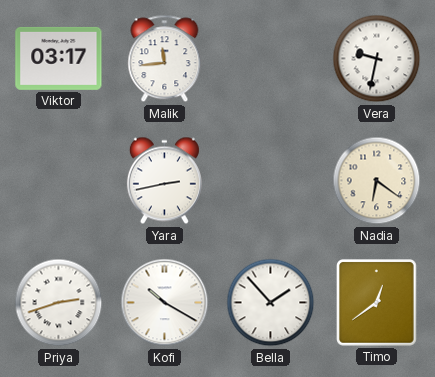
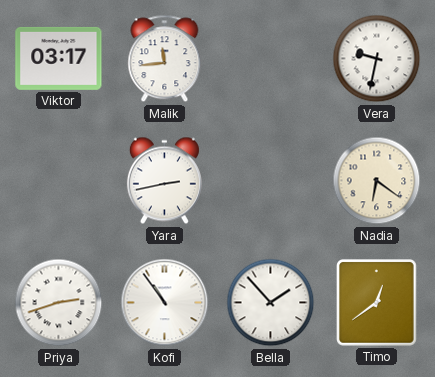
Kofi: 10:20 -> 10:54 (165, 303)
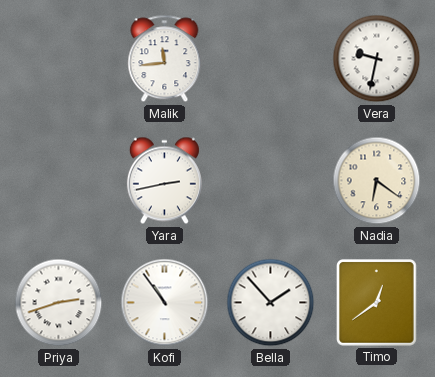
Viktor: 03:17 -> none (59, 58)
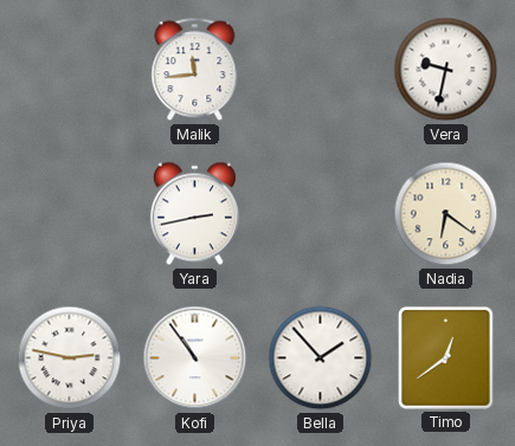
Priya: 2:42 -> 2:47 (70, 358)
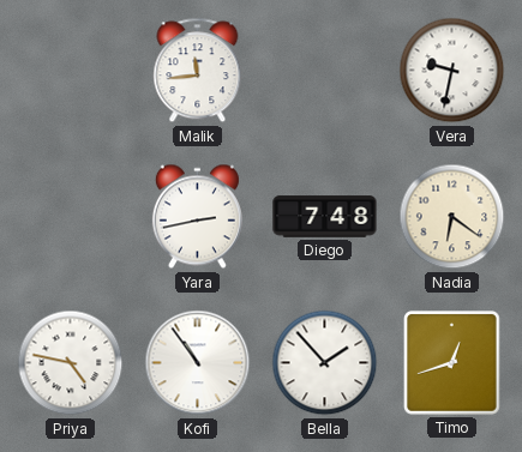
Diego: none -> 7:48 (325, 217)
Priya: 2:47 -> 4:47 (71, 363)
Timo: 12:39 -> 12:42 (452, 363)
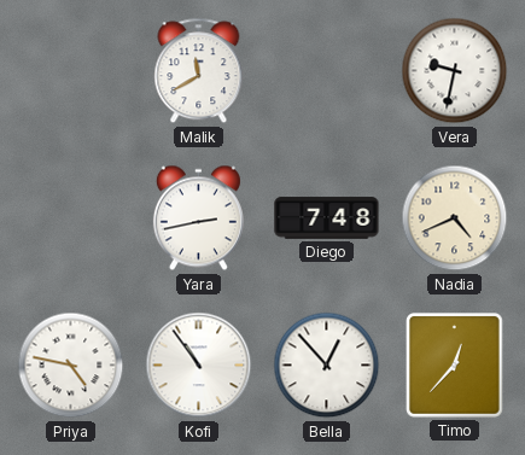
Malik: 11:44 -> 11:40 (199, 71)
Nadia: 6:21 -> 4:41 (455, 218)
Bella: 1:53 -> 12:53 (327, 366)
Timo: 12:42 -> 12:37 (455, 366)
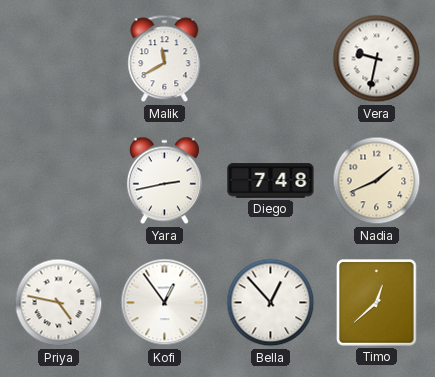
Nadia: 4:41 -> 1:41 (377, 181)
Kofi: 10:54 -> 12:54 (165, 303)
Timo: 12:37 -> 12:38 (377, 303)
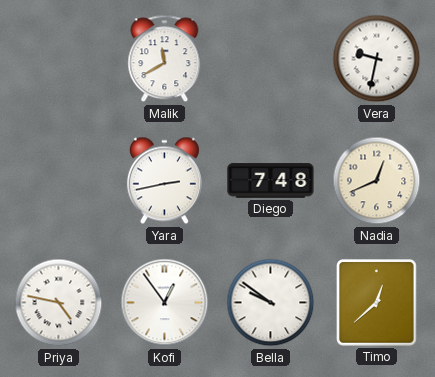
Nadia: 1:41 -> 12:41 (377, 181)
Bella: 12:53 -> 9:51 (271, 303)
